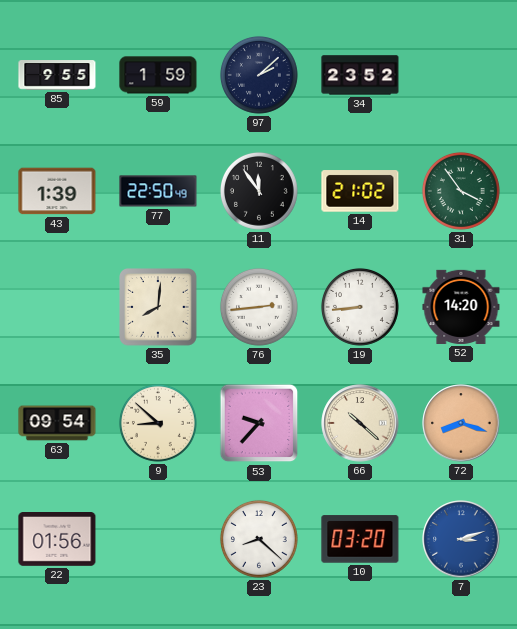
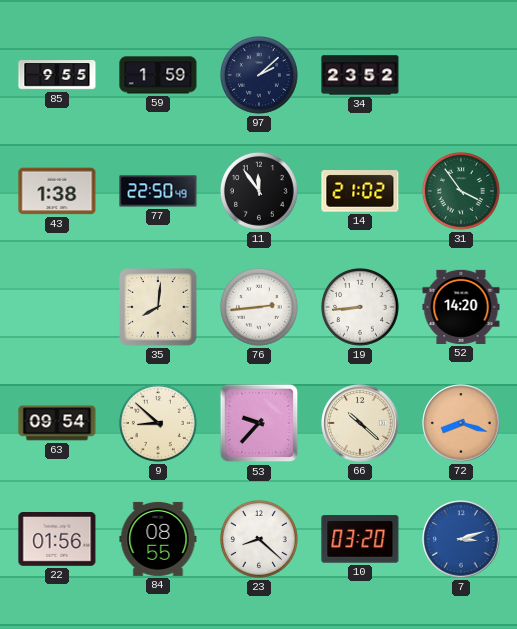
43: 1:39 -> 1:38 (57, 191)
84: none -> 08:55 (158, 539)
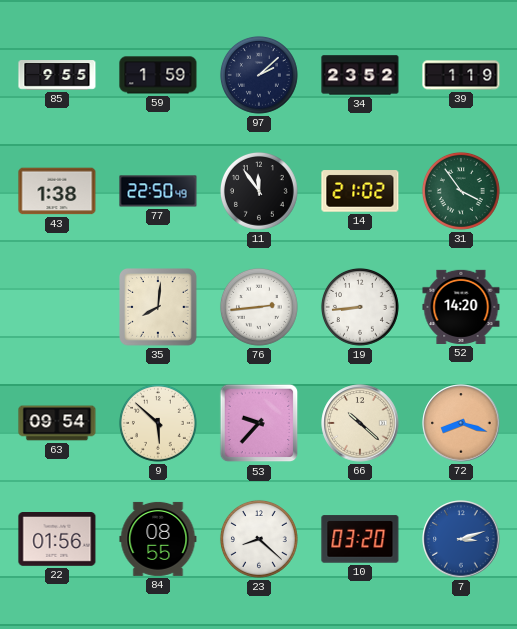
39: none -> 1:19 (461, 75)
9: 8:52 -> 5:52 (158, 423)
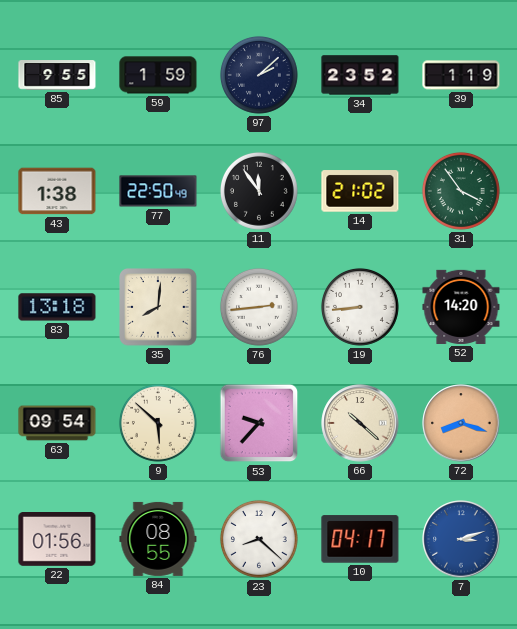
83: none -> 13:18 (57, 307)
10: 03:20 -> 04:17 (360, 539)
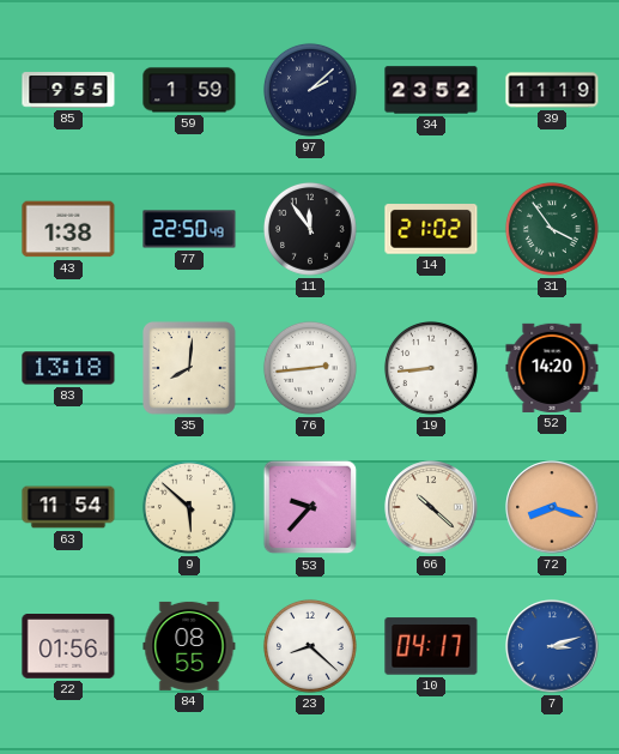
39: 1:19 -> 11:19 (552, 90)
63: 09:54 -> 11:54 (68, 507)
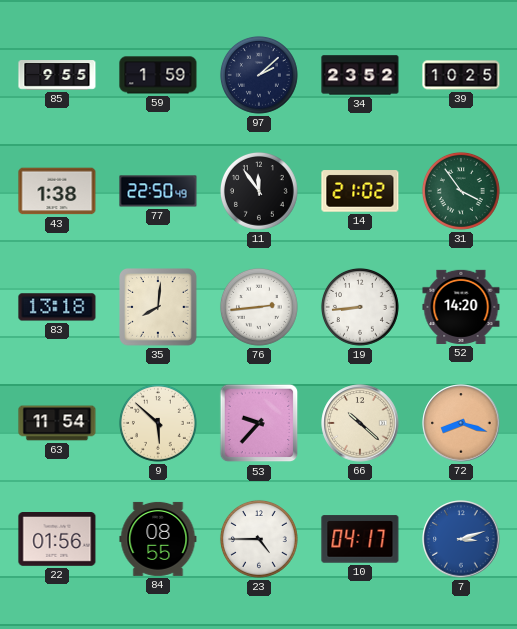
39: 11:19 -> 10:25 (461, 75)
23: 8:22 -> 4:45 (259, 539)
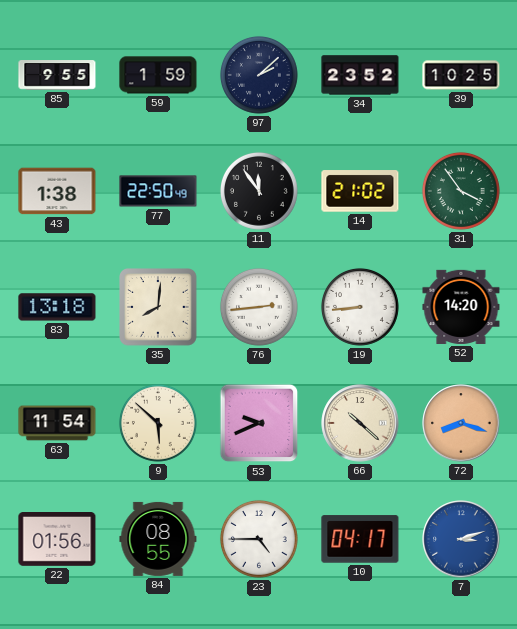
53: 9:37 -> 9:41 (259, 423)
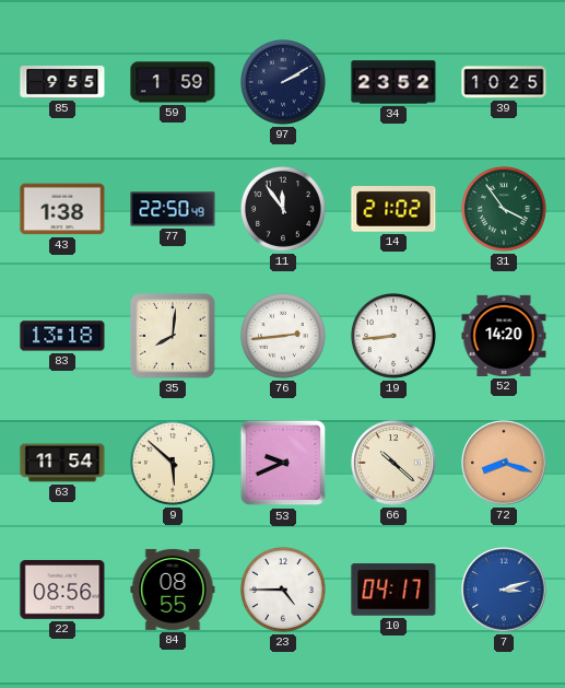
97: 2:08 -> 2:10 (283, 82)
22: 01:56 -> 08:56 (62, 591)
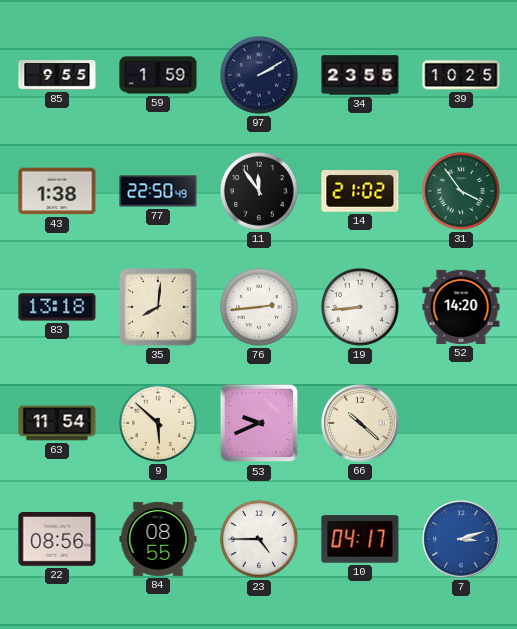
34: 23:52 -> 23:55 (360, 75)
72: 8:18 -> none (504, 463)
